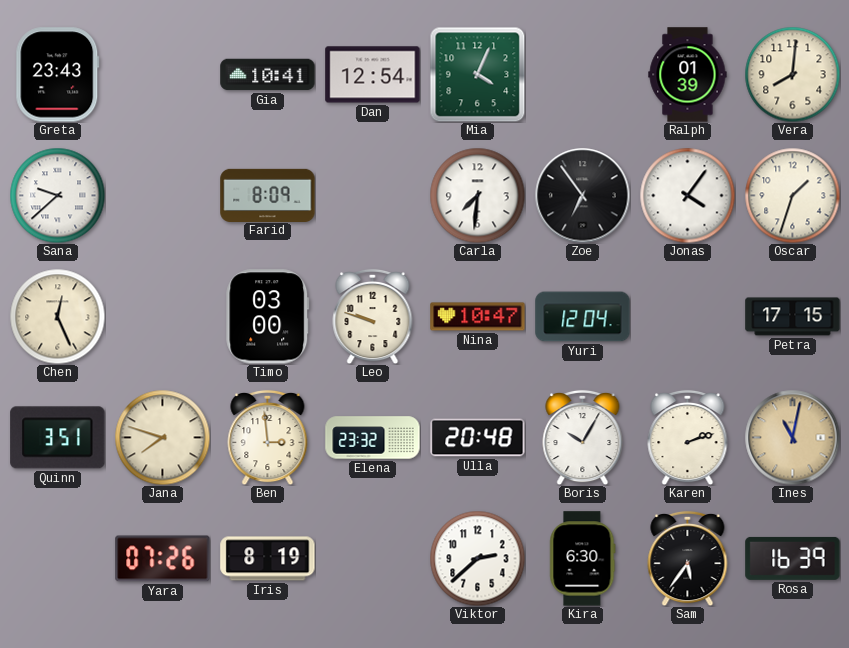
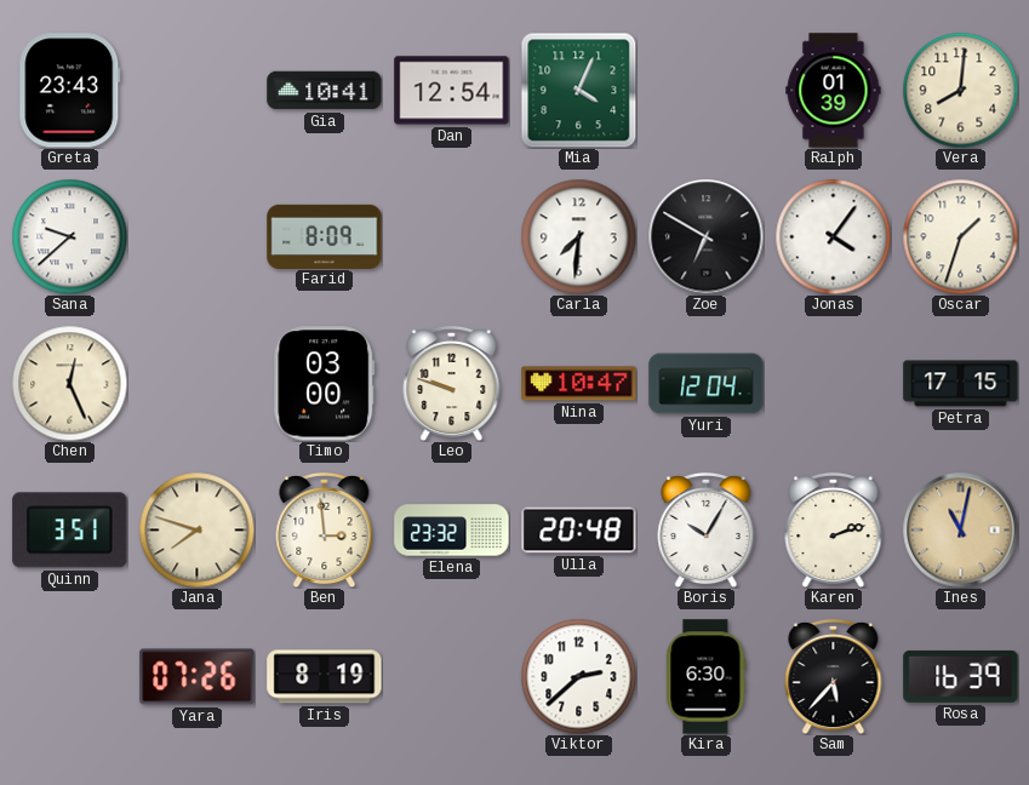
Zoe: 6:54 -> 6:50 (705, 236)
Sam: 5:36 -> 5:37 (834, 676)
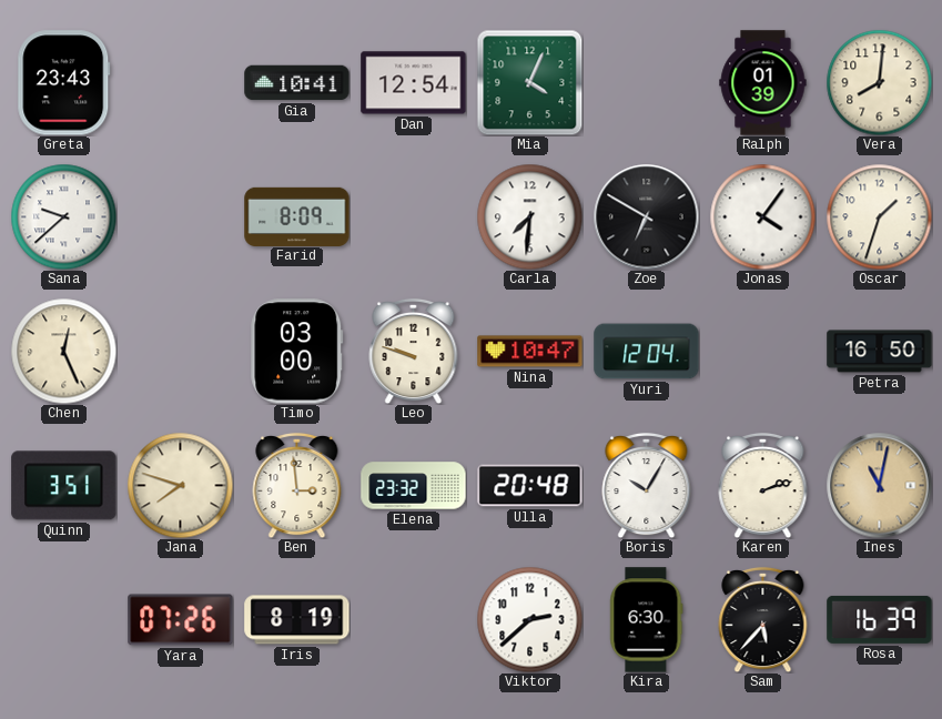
Petra: 17:15 -> 16:50 (880, 352)
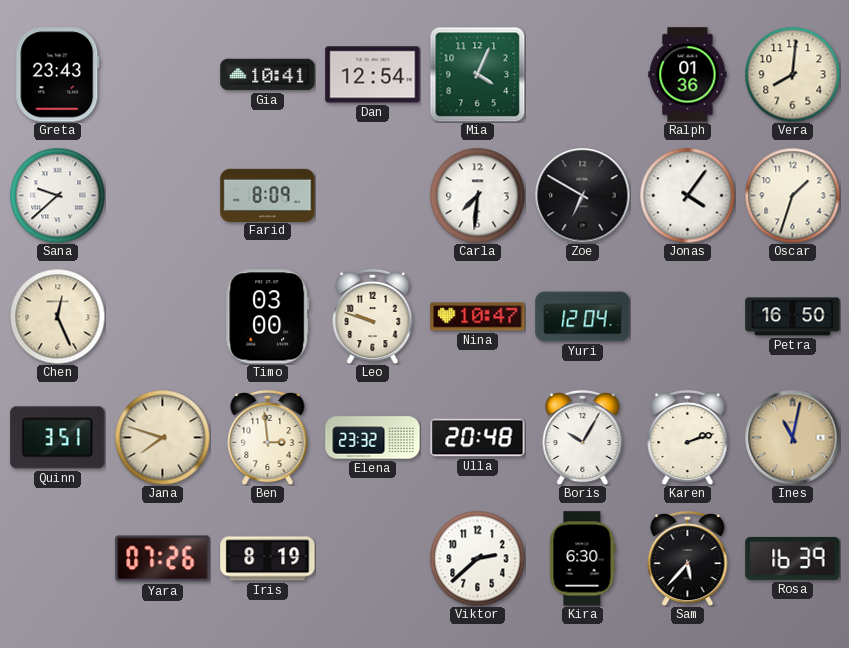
Ralph: 01:39 -> 01:36 (688, 75)
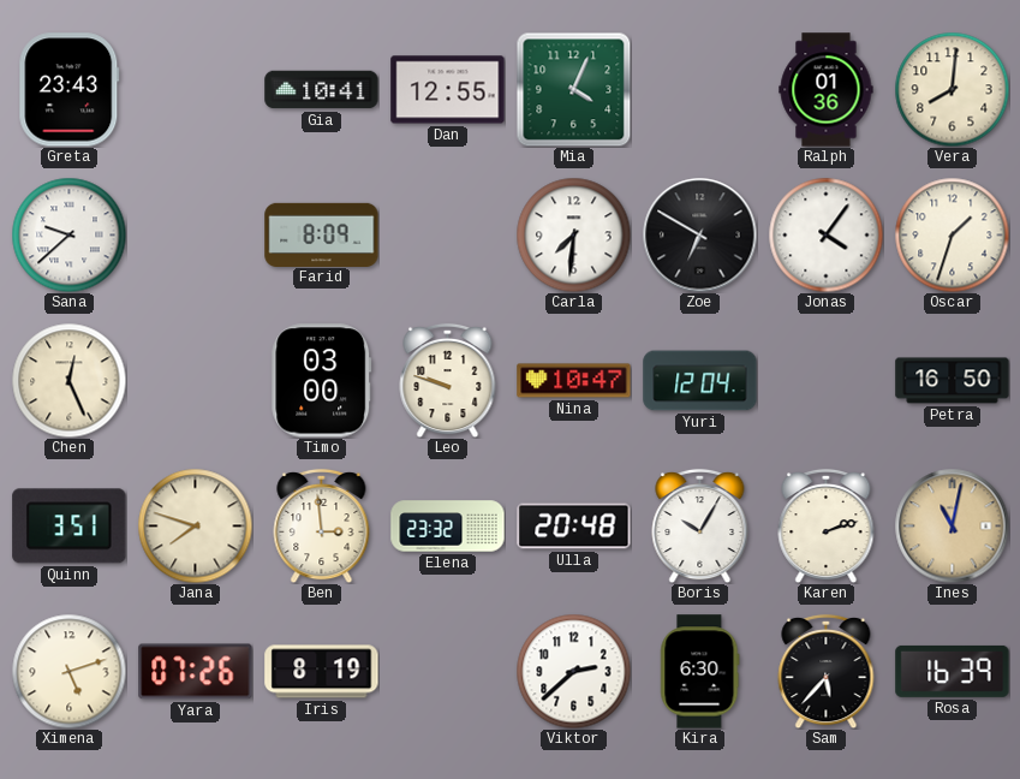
Dan: 12:54 -> 12:55 (448, 90)
Ximena: none -> 5:12 (68, 671)
